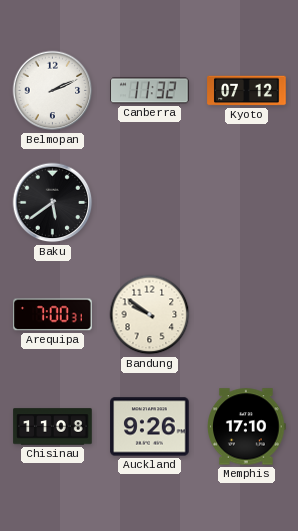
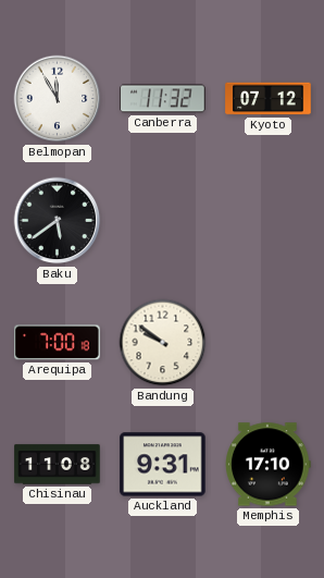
Belmopan: 2:11 -> 11:55 (58, 99)
Arequipa: 7:00:31 -> 7:00:18 (58, 343)
Auckland: 9:26 -> 9:31 (163, 465)
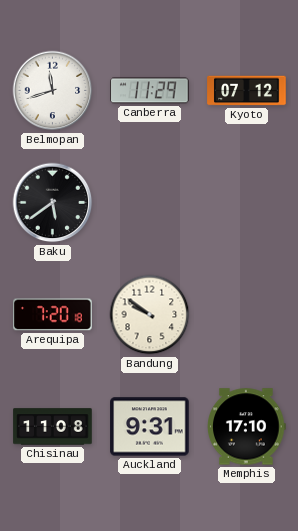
Belmopan: 11:55 -> 11:42 (53, 91)
Canberra: 11:32 -> 11:29 (150, 91)
Arequipa: 7:00 -> 7:20 (53, 315)
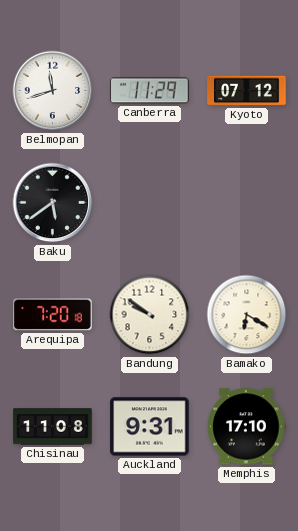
Bamako: none -> 6:20 (247, 315)
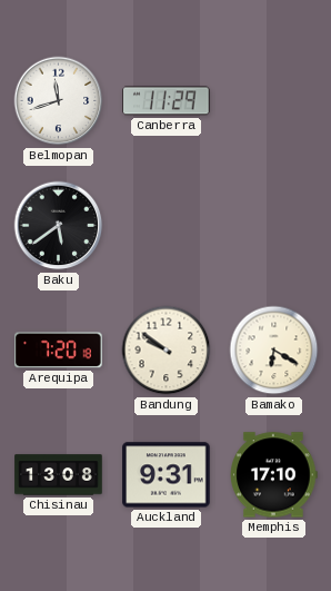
Kyoto: 07:12 -> none (247, 91)
Chisinau: 11:08 -> 13:08 (59, 475)
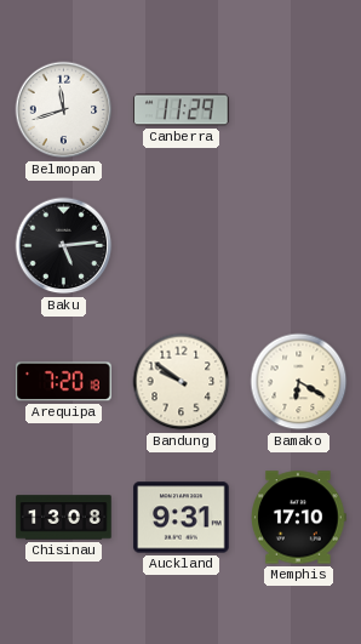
Baku: 5:39 -> 5:14 (64, 246)
